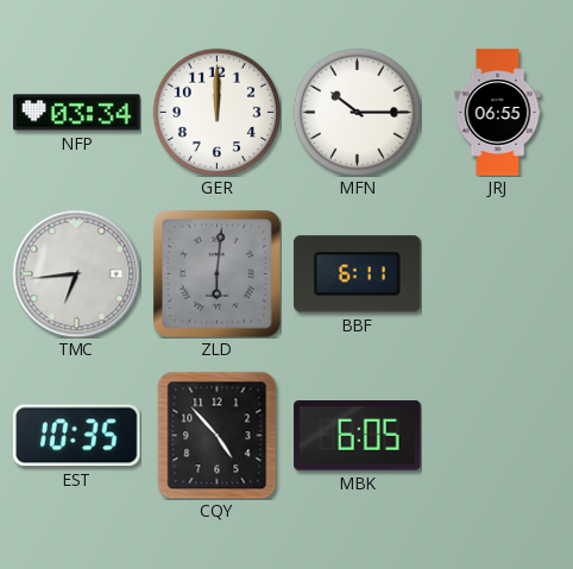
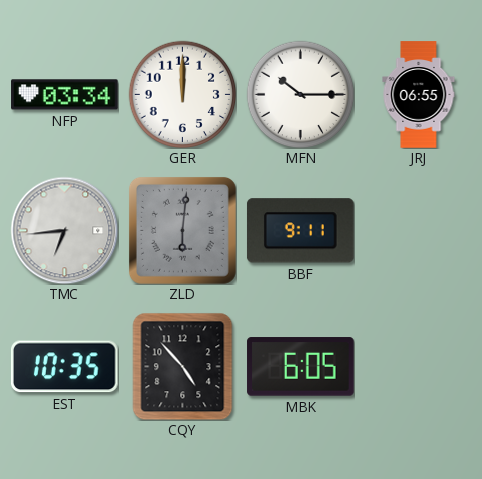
BBF: 6:11 -> 9:11 (300, 231)
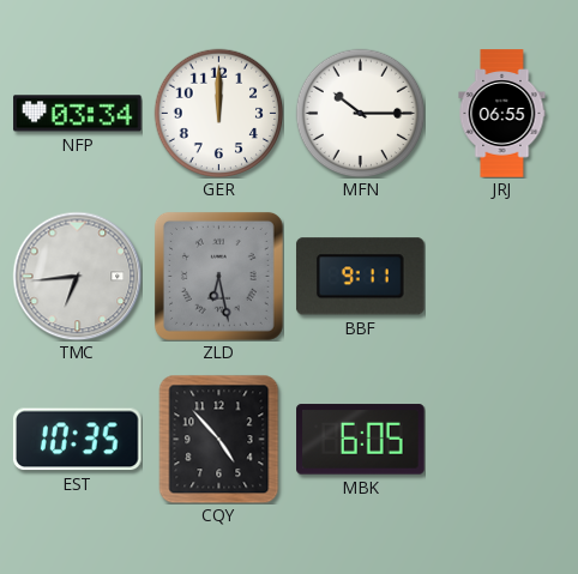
ZLD: 6:01 -> 6:28 (218, 276)
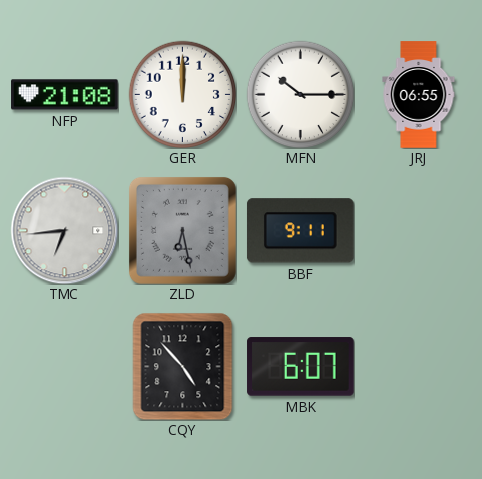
NFP: 03:34 -> 21:08 (65, 95)
EST: 10:35 -> none (77, 440)
MBK: 6:05 -> 6:07 (301, 367)
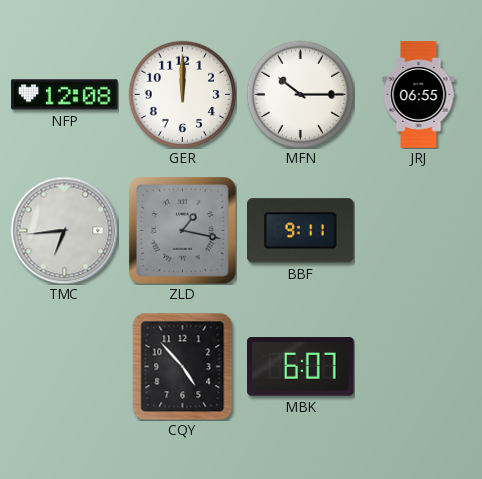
NFP: 21:08 -> 12:08 (65, 95)
ZLD: 6:28 -> 1:17 (182, 230)
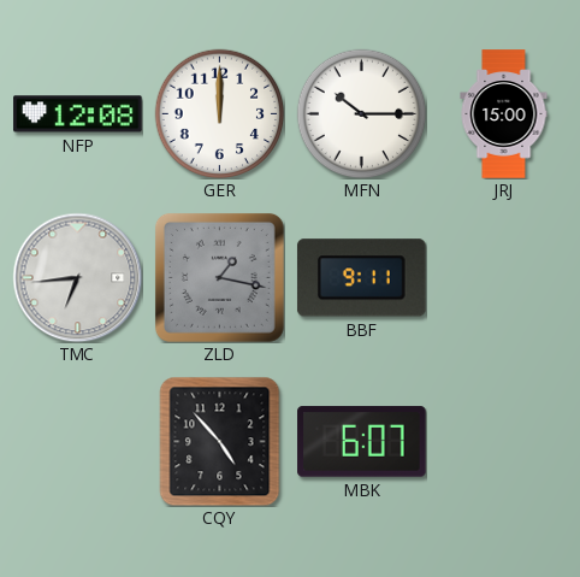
JRJ: 06:55 -> 15:00 (504, 114)
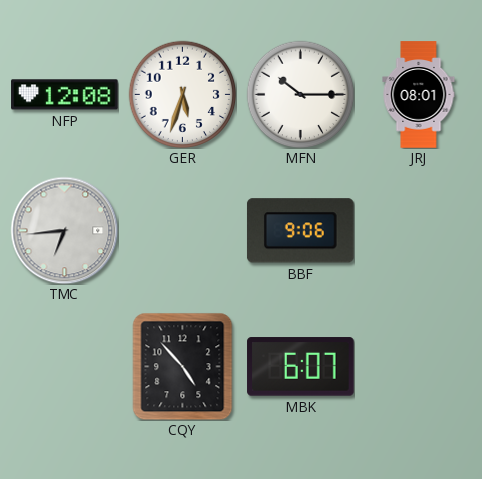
GER: 12:00 -> 5:33 (182, 94)
JRJ: 15:00 -> 08:01 (419, 95)
ZLD: 1:17 -> none (219, 277)
BBF: 9:11 -> 9:06 (300, 231)
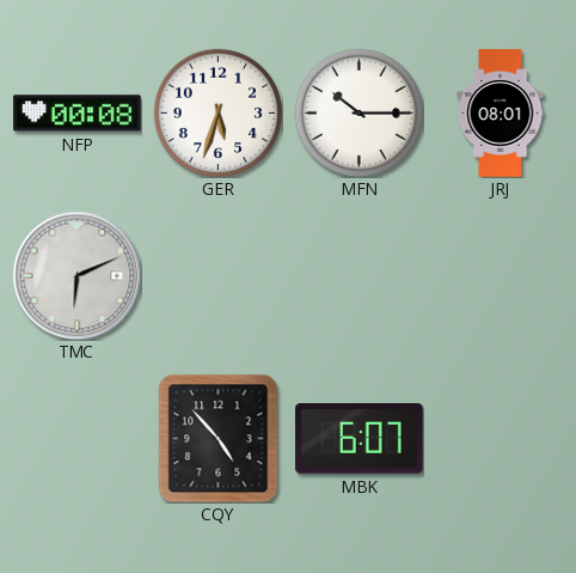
NFP: 12:08 -> 00:08 (78, 114)
TMC: 6:44 -> 6:11 (76, 275)
BBF: 9:06 -> none (300, 231)
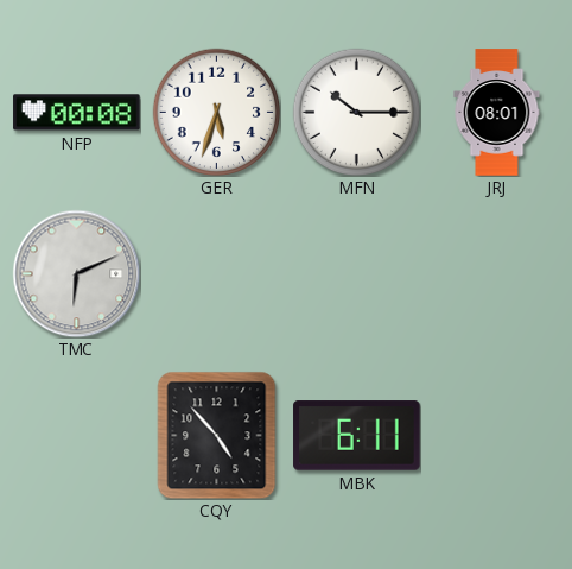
MBK: 6:07 -> 6:11 (357, 436)
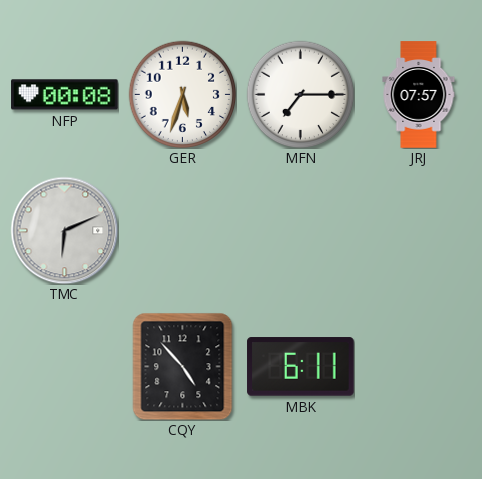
MFN: 10:15 -> 7:15 (300, 94)
JRJ: 08:01 -> 07:57 (419, 95)
